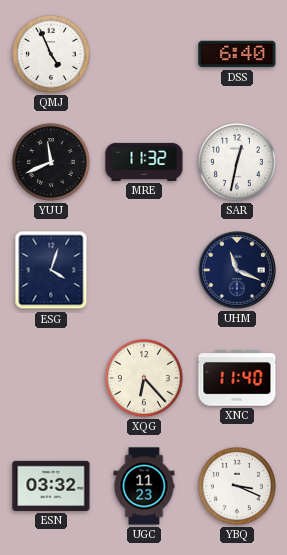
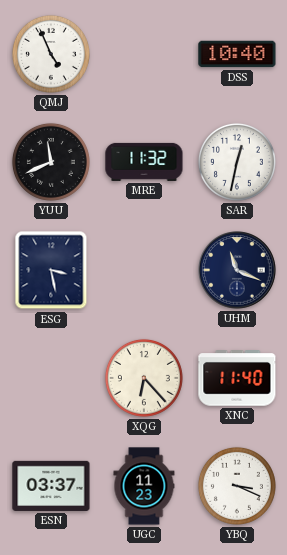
DSS: 6:40 -> 10:40 (237, 54)
ESG: 4:03 -> 3:28 (51, 270)
ESN: 03:32 -> 03:37 (51, 486)
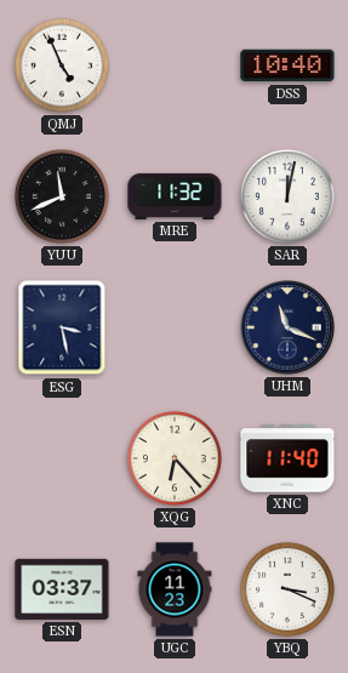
SAR: 12:32 -> 12:02 (287, 196)
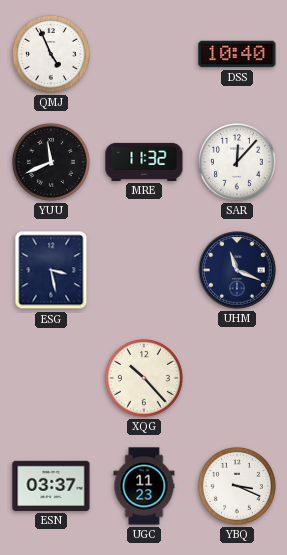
SAR: 12:02 -> 12:07 (237, 162)
XQG: 6:23 -> 10:23 (144, 378)
XNC: 11:40 -> none (287, 458)
